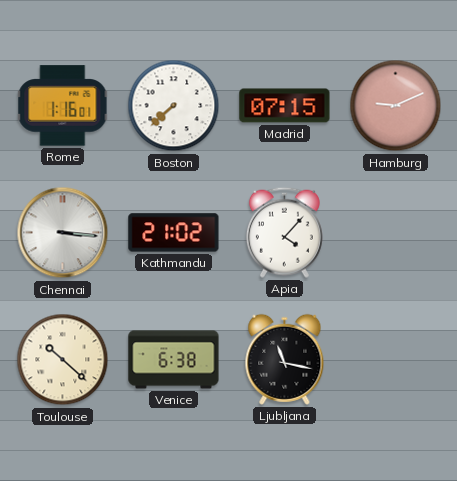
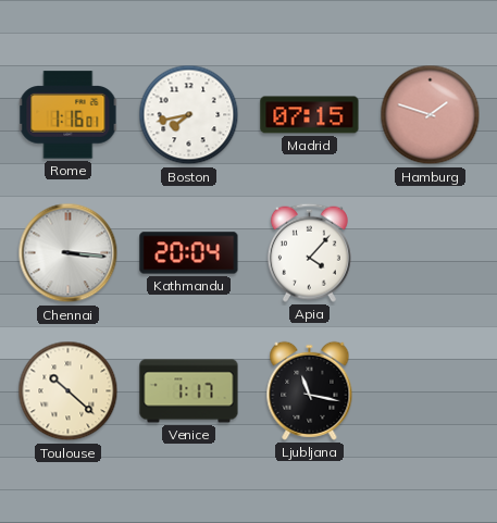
Boston: 7:38 -> 7:43 (189, 115)
Hamburg: 9:11 -> 1:48 (431, 115)
Kathmandu: 21:02 -> 20:04 (189, 253)
Venice: 6:38 -> 1:17 (189, 391)
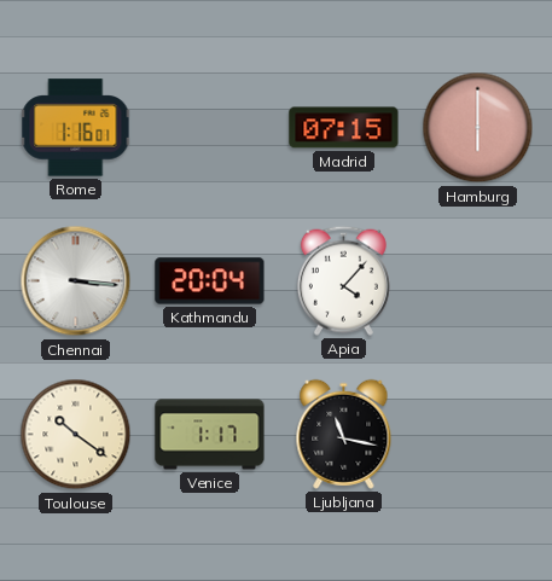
Boston: 7:43 -> none (189, 115)
Hamburg: 1:48 -> 6:00 (478, 128)
Toulouse: 10:22 -> 10:21 (76, 435)
